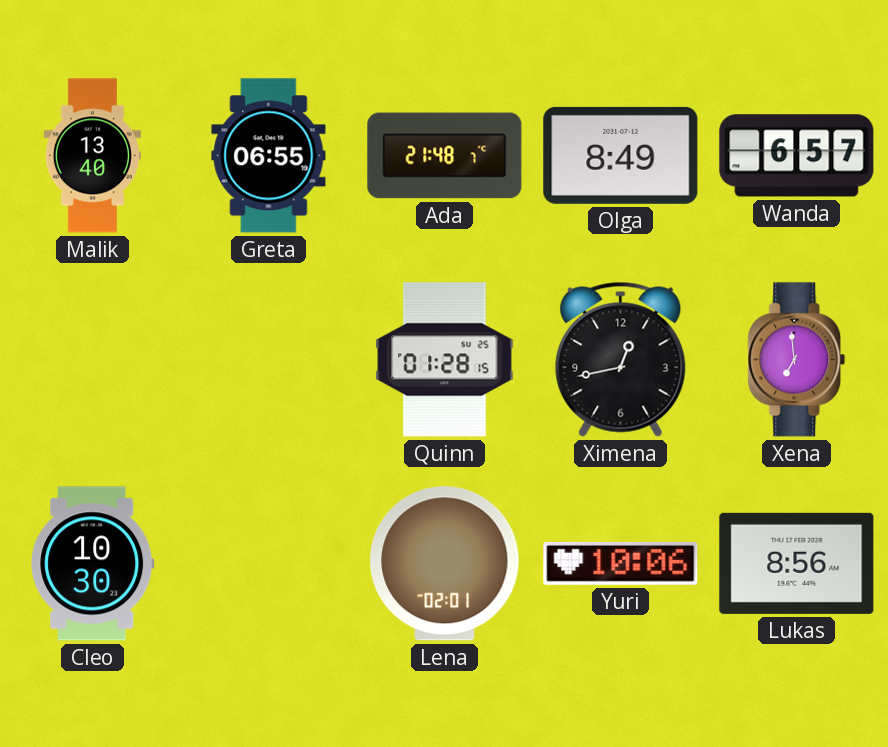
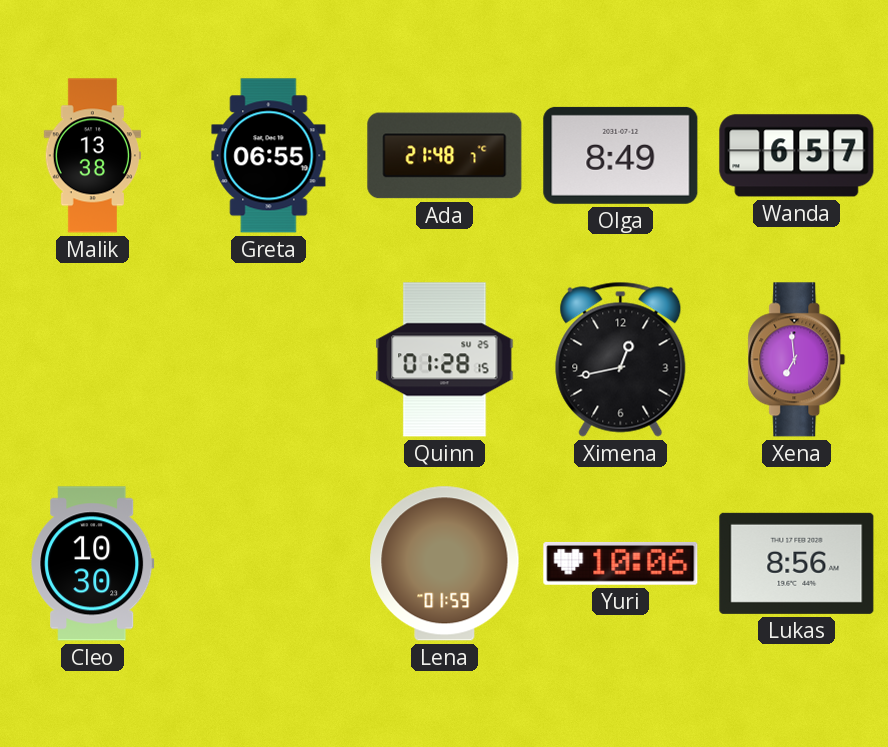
Malik: 13:40 -> 13:38 (92, 156)
Lena: 02:01 -> 01:59 (445, 564)
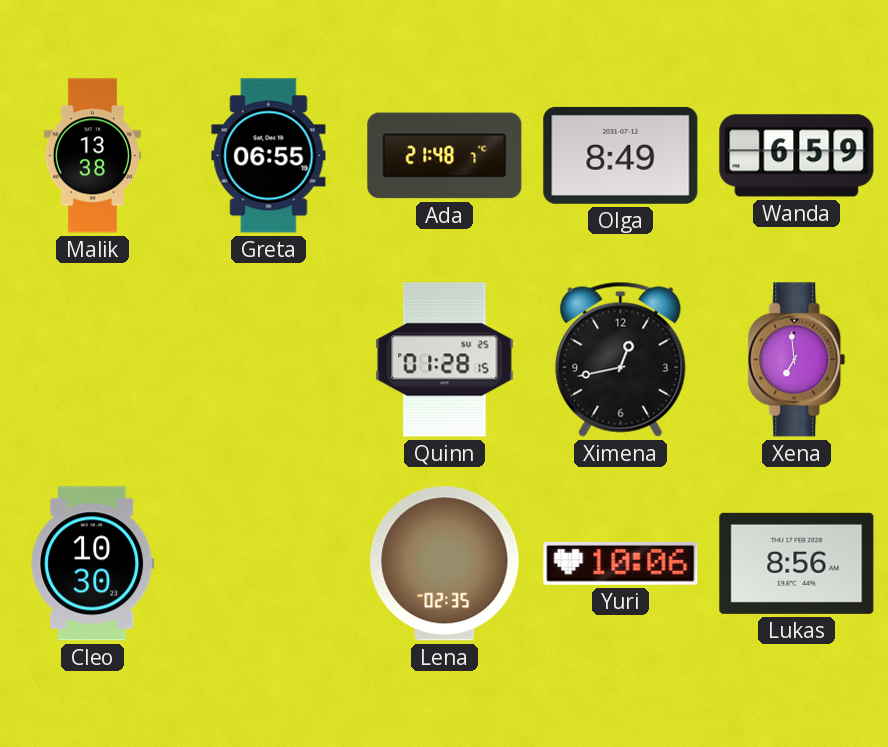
Wanda: 6:57 -> 6:59 (797, 156)
Lena: 01:59 -> 02:35 (445, 564)
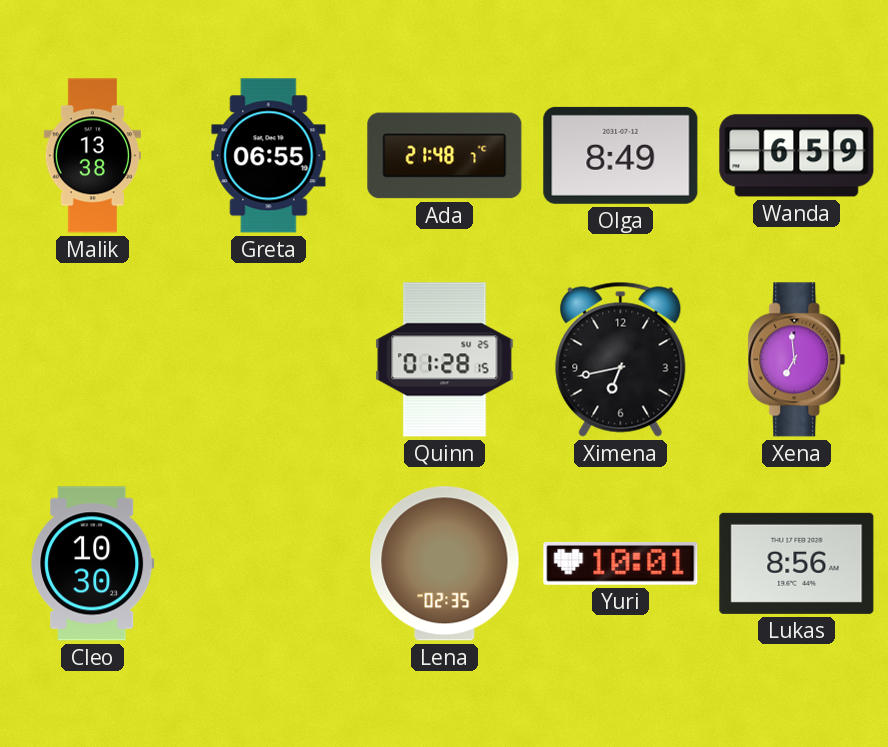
Ximena: 12:43 -> 6:43 (621, 359)
Yuri: 10:06 -> 10:01 (621, 563)
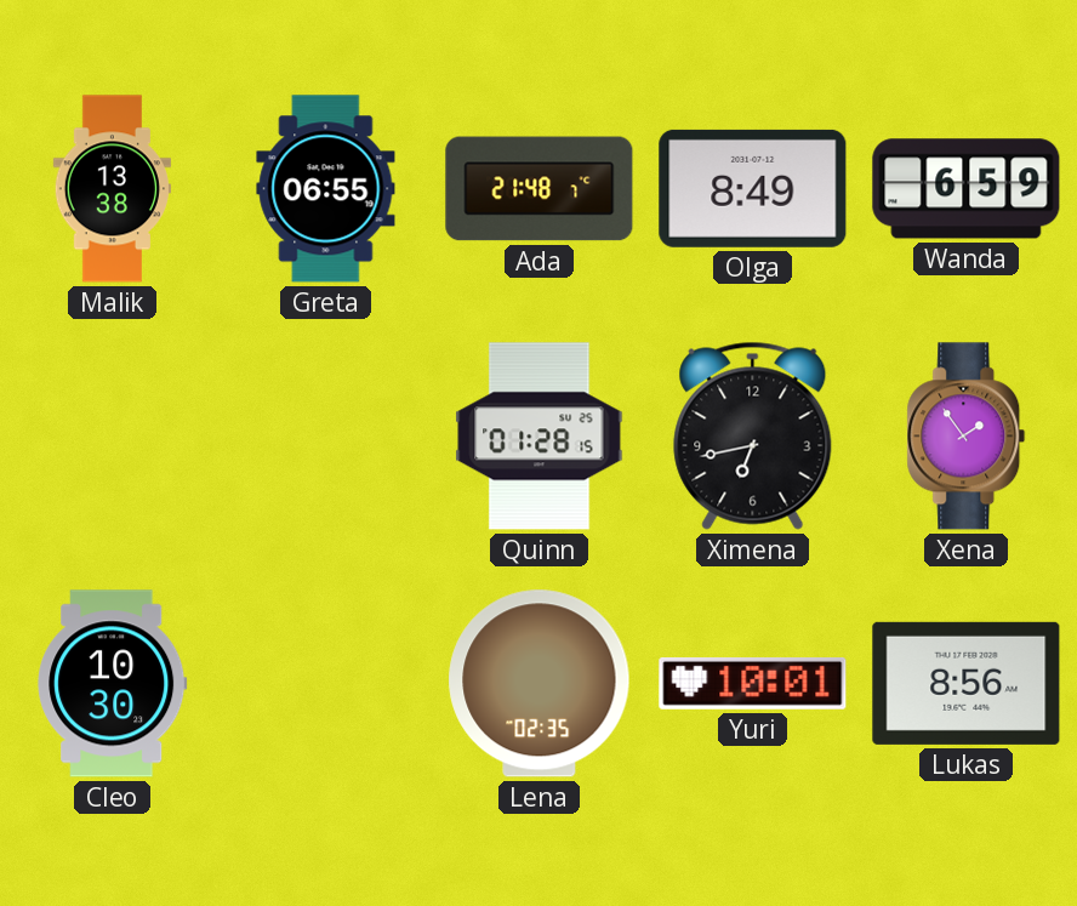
Xena: 6:59 -> 1:54 (967, 437)
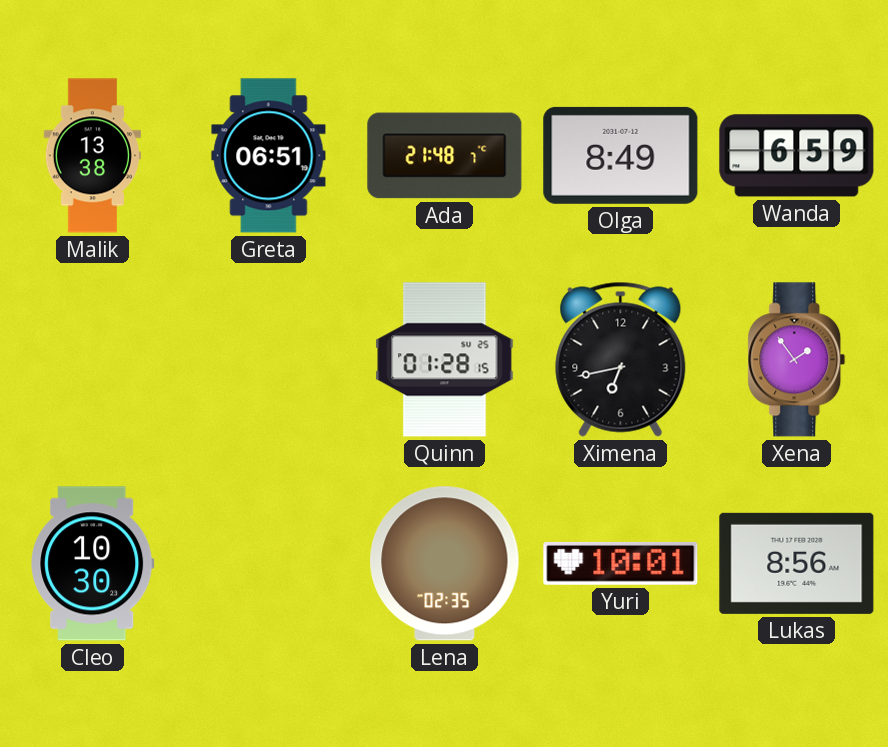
Greta: 06:55 -> 06:51 (269, 156)
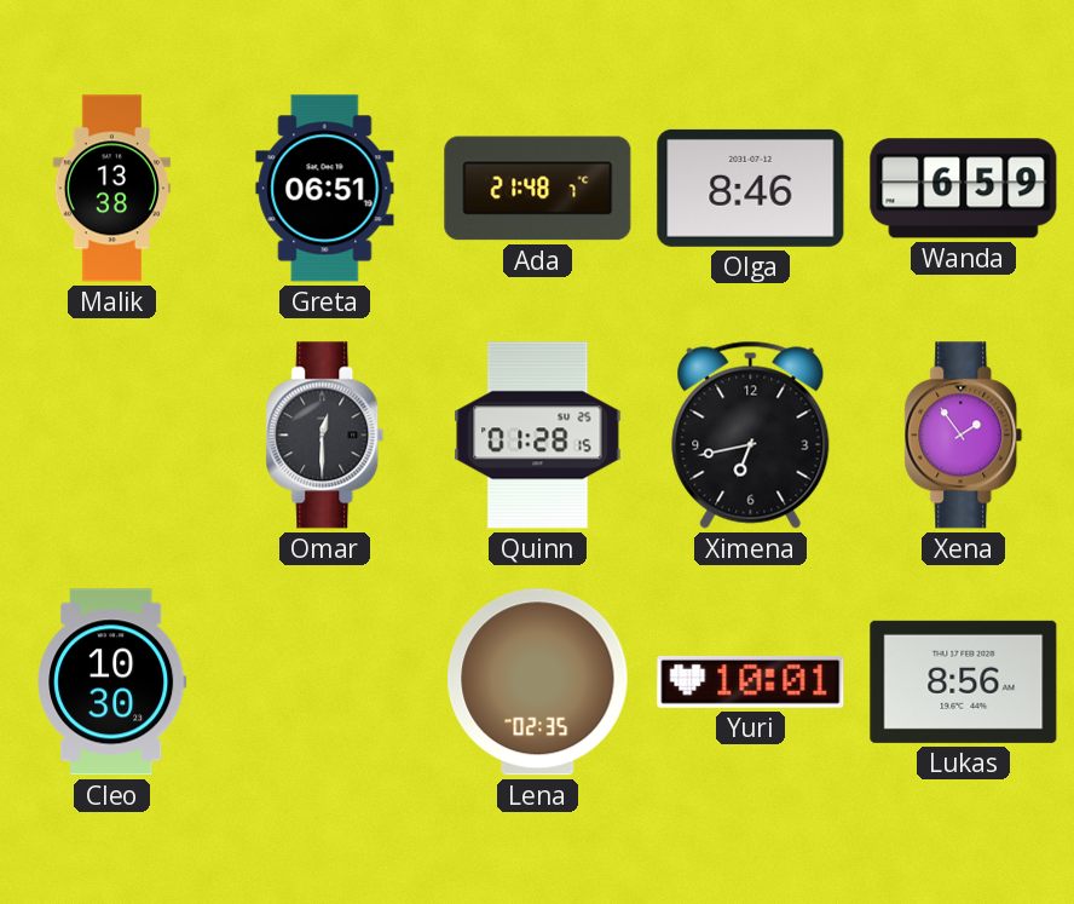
Olga: 8:49 -> 8:46 (751, 188)
Omar: none -> 12:30 (325, 436)
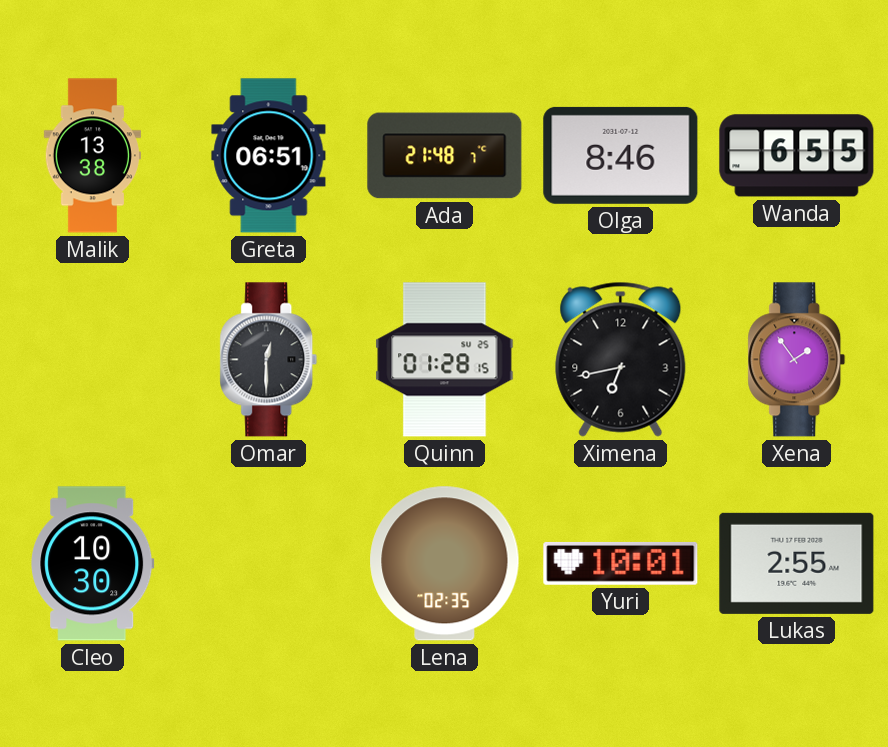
Wanda: 6:59 -> 6:55 (797, 156)
Lukas: 8:56 -> 2:55 (797, 563)
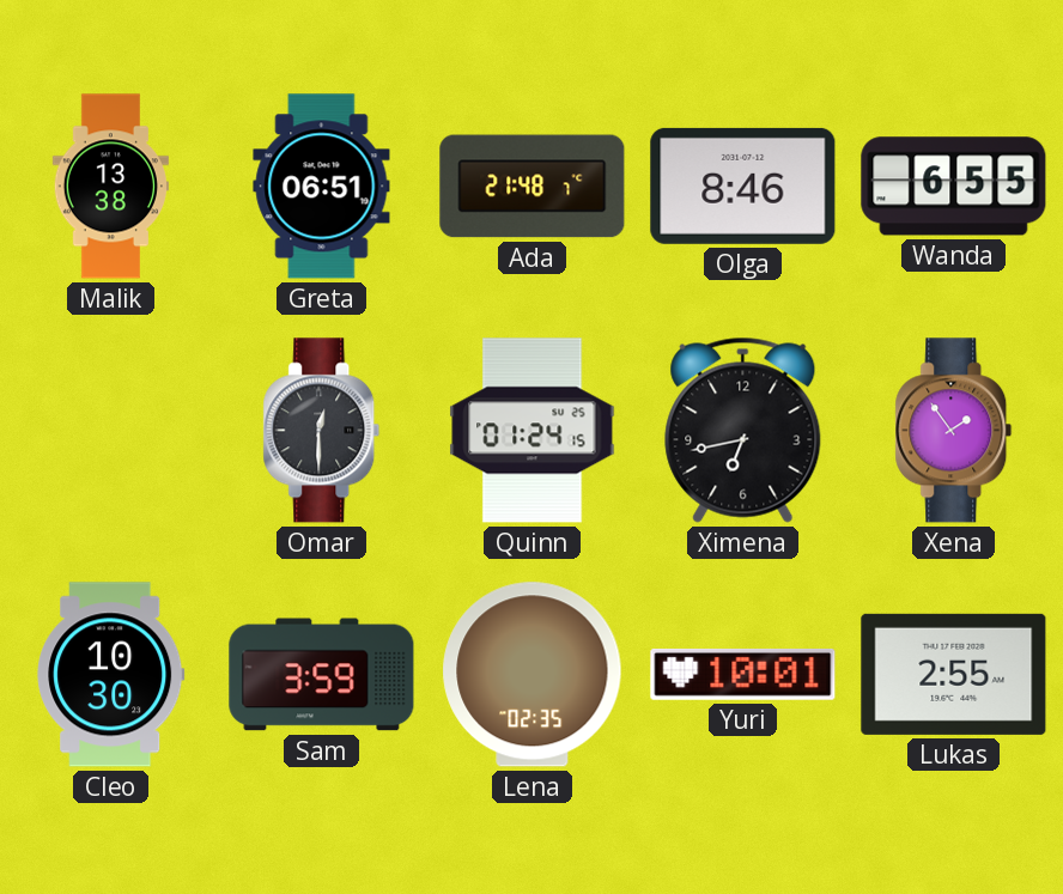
Quinn: 01:28 -> 01:24 (533, 431)
Sam: none -> 3:59 (322, 675)
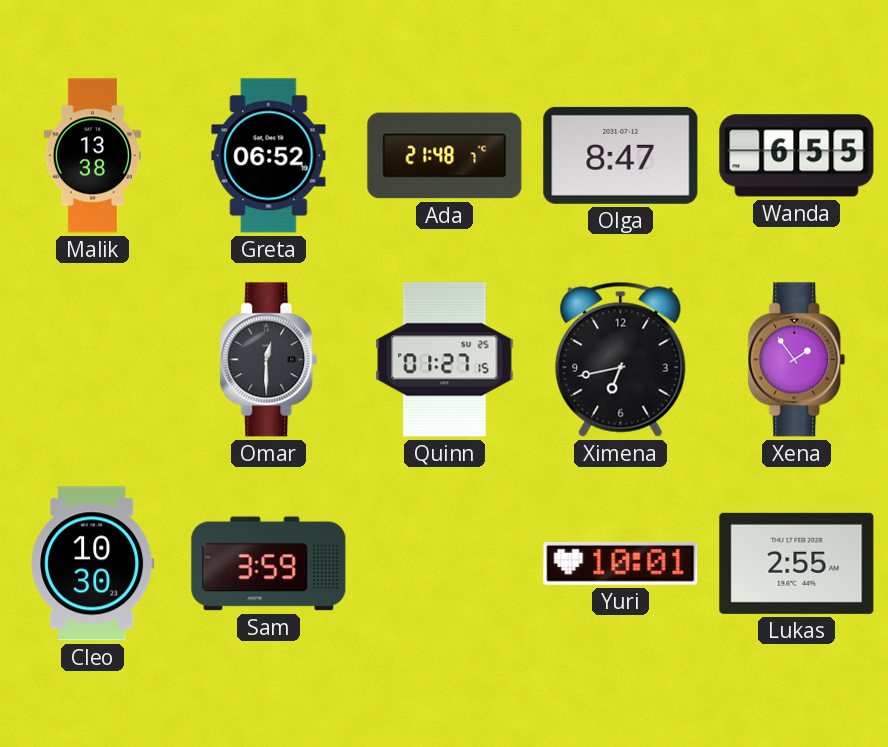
Greta: 06:51 -> 06:52 (269, 156)
Olga: 8:46 -> 8:47 (621, 155)
Quinn: 01:24 -> 01:27 (445, 360)
Lena: 02:35 -> none (533, 675)
